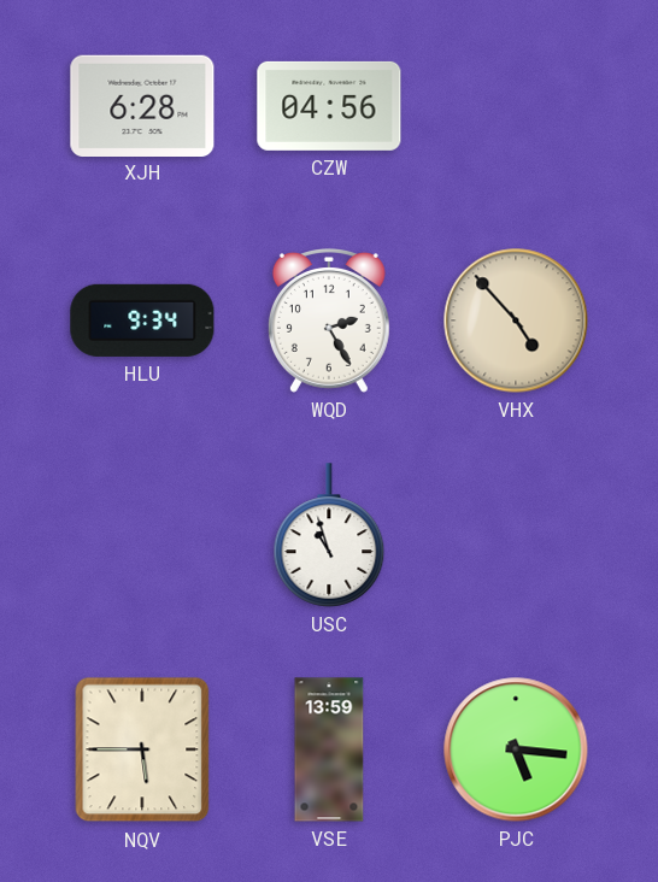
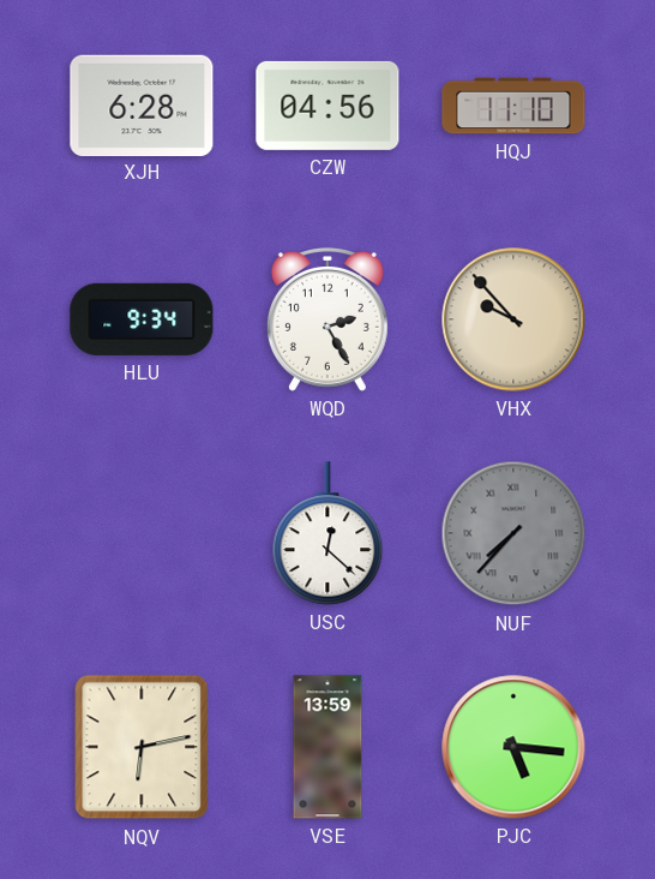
HQJ: none -> 11:10 (513, 106)
VHX: 4:53 -> 9:53 (513, 319)
USC: 10:57 -> 12:22 (327, 533)
NUF: none -> 7:37 (513, 533)
NQV: 5:45 -> 6:13 (142, 747)
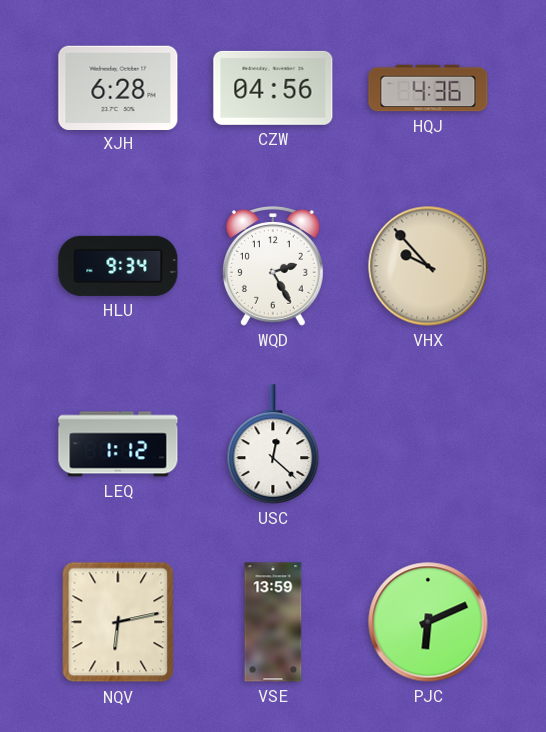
HQJ: 11:10 -> 4:36 (428, 88)
LEQ: none -> 1:12 (118, 444)
NUF: 7:37 -> none (513, 533)
PJC: 5:16 -> 6:11 (428, 622)
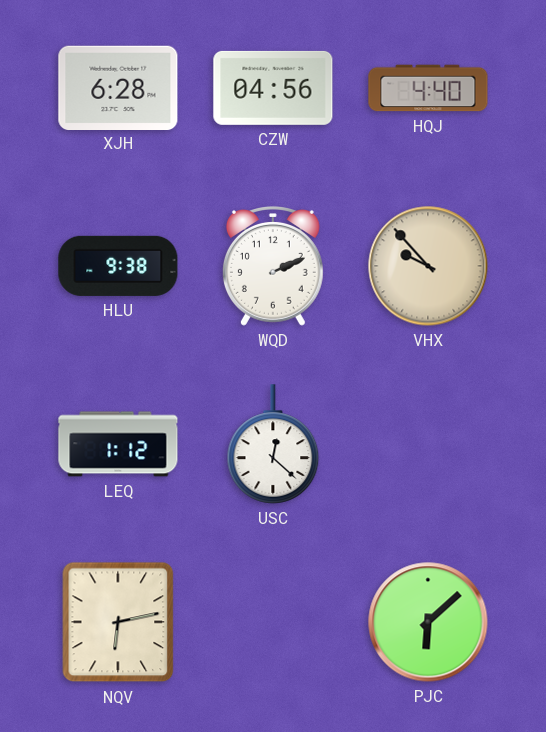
HQJ: 4:36 -> 4:40 (428, 88)
HLU: 9:34 -> 9:38 (118, 266)
WQD: 2:25 -> 2:11 (273, 267)
VSE: 13:59 -> none (273, 622)
PJC: 6:11 -> 6:08 (428, 622)
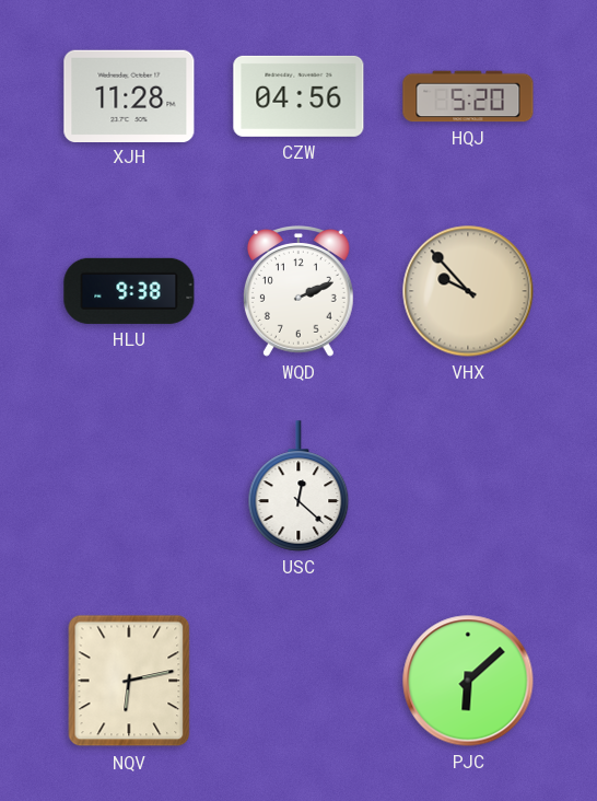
XJH: 6:28 -> 11:28 (129, 95)
HQJ: 4:40 -> 5:20 (468, 96)
LEQ: 1:12 -> none (118, 444)
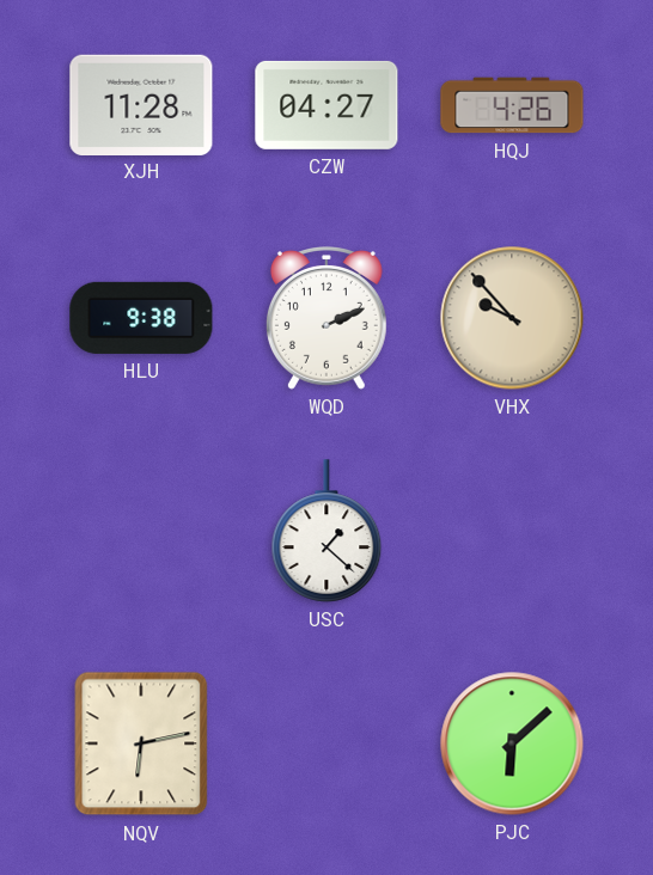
CZW: 04:56 -> 04:27 (326, 105)
HQJ: 5:20 -> 4:26 (512, 105)
USC: 12:22 -> 1:22 (326, 531)
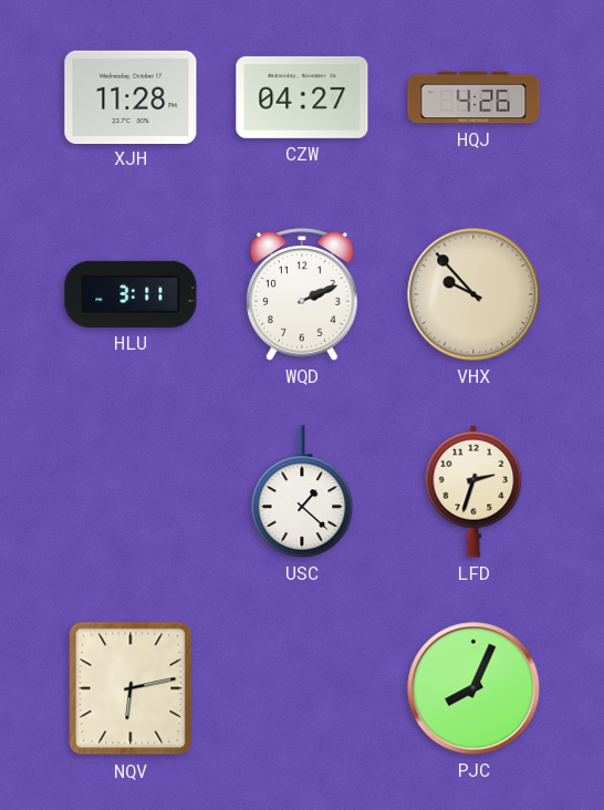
HLU: 9:38 -> 3:11 (131, 294)
LFD: none -> 2:33 (473, 491)
PJC: 6:08 -> 8:04 (473, 688)
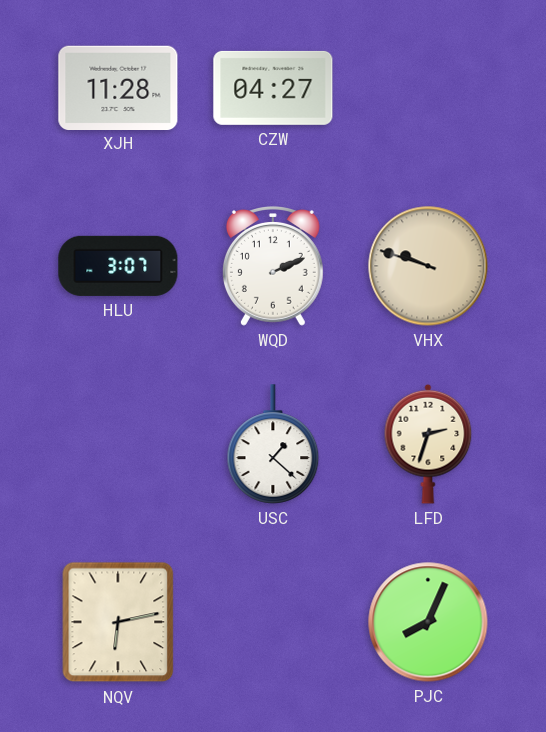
HQJ: 4:26 -> none (473, 97)
HLU: 3:11 -> 3:07 (118, 266)
VHX: 9:53 -> 9:48 (428, 266)
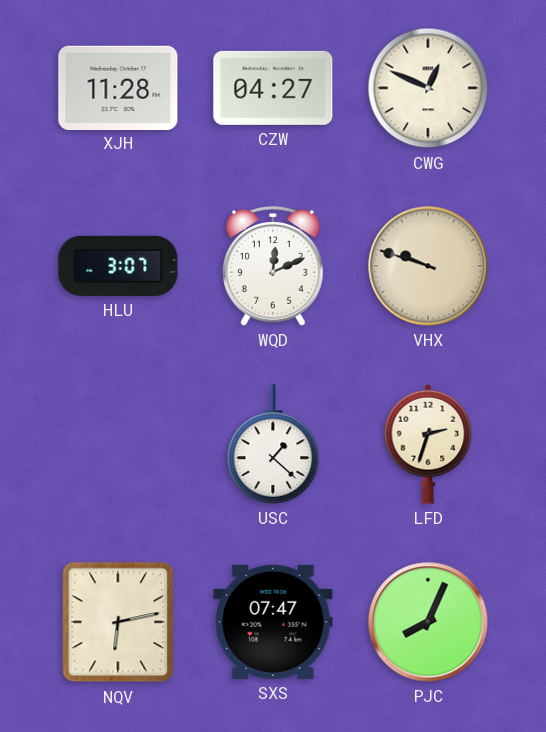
CWG: none -> 12:49 (428, 88)
WQD: 2:11 -> 12:11 (273, 267)
SXS: none -> 07:47 (273, 622)
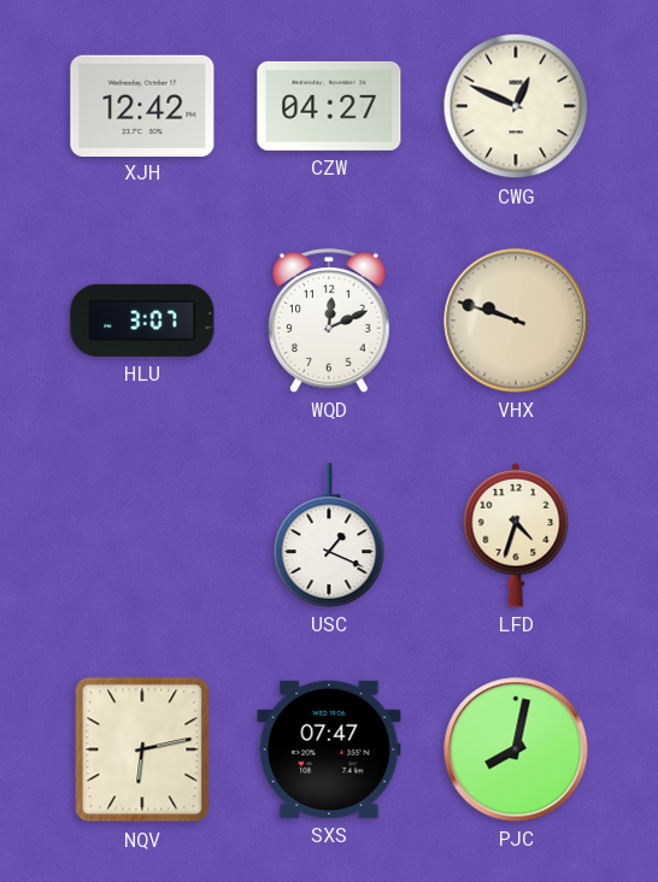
XJH: 11:28 -> 12:42 (142, 105)
USC: 1:22 -> 1:19 (329, 535)
LFD: 2:33 -> 4:33 (516, 535)
PJC: 8:04 -> 8:02 (516, 749)
